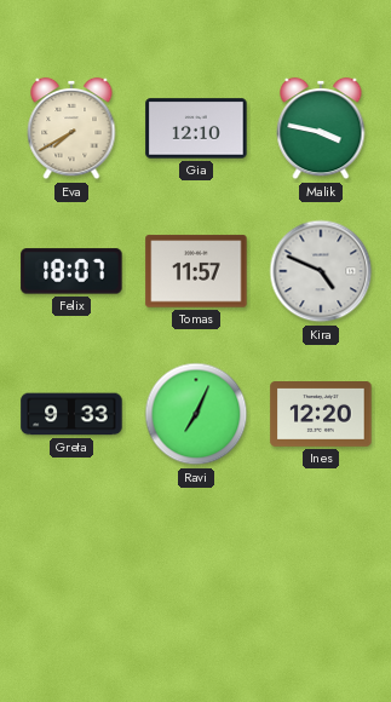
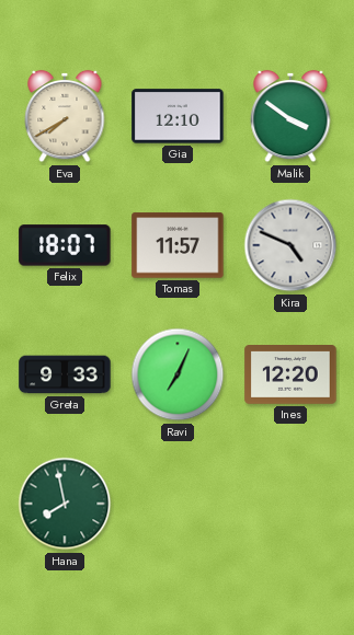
Malik: 3:47 -> 3:51 (290, 116)
Hana: none -> 7:58 (65, 504)
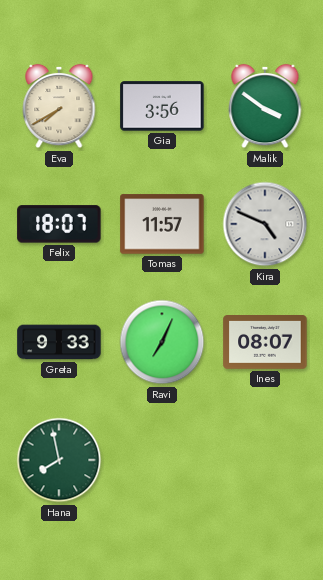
Gia: 12:10 -> 3:56 (162, 106)
Ines: 12:20 -> 08:07 (265, 343)
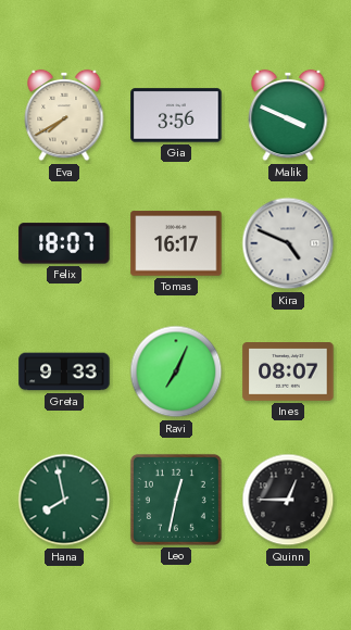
Malik: 3:51 -> 3:49 (288, 115)
Tomas: 11:57 -> 16:17 (176, 243)
Leo: none -> 12:32 (176, 500)
Quinn: none -> 12:45 (288, 500)
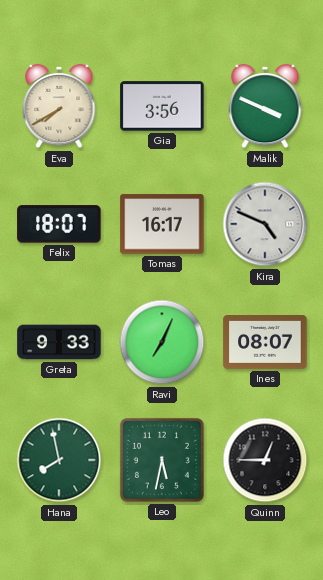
Leo: 12:32 -> 5:32 (162, 460)
